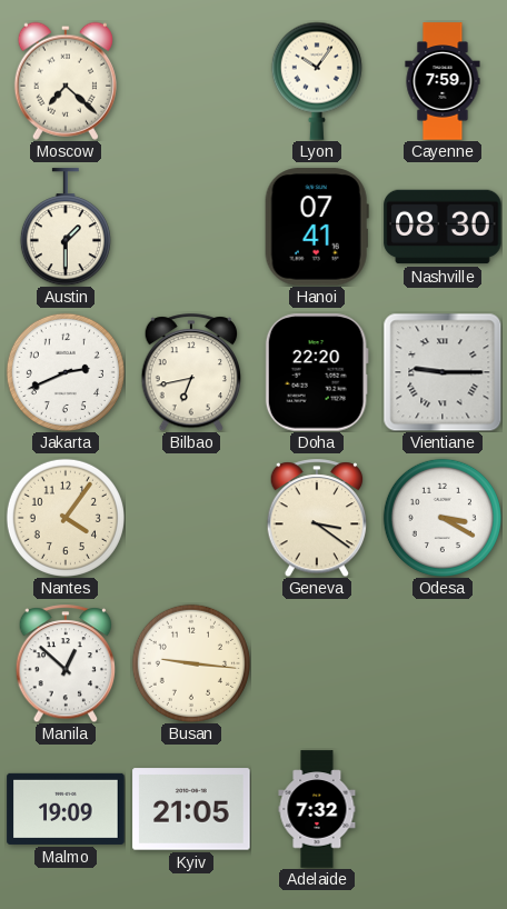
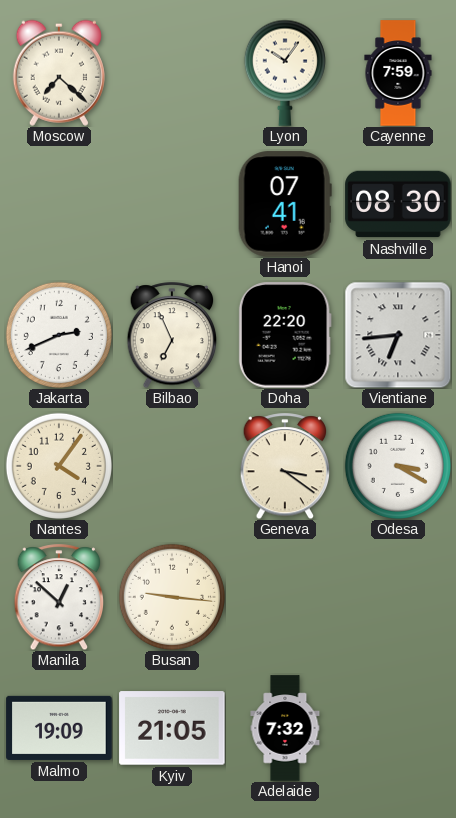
Austin: 1:30 -> none (66, 227)
Bilbao: 6:43 -> 6:56 (172, 335)
Vientiane: 9:15 -> 6:44 (398, 335)
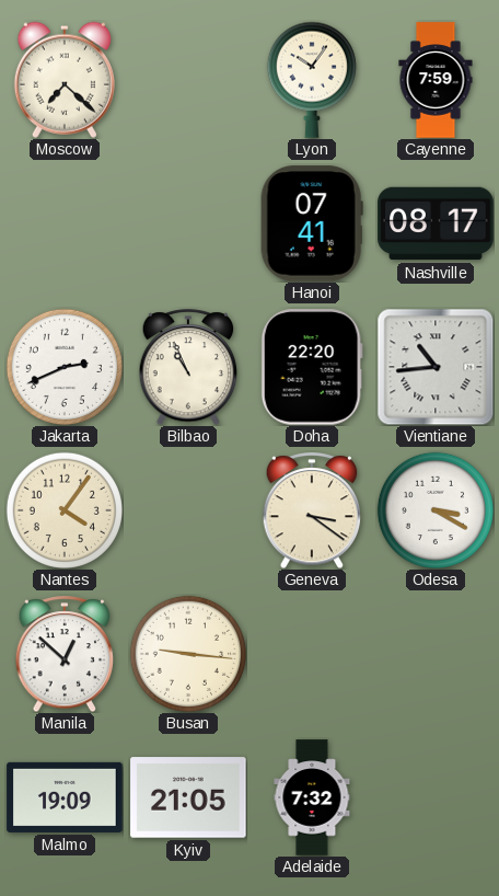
Nashville: 08:30 -> 08:17 (436, 223)
Bilbao: 6:56 -> 10:56 (188, 367)
Vientiane: 6:44 -> 10:44 (436, 367)
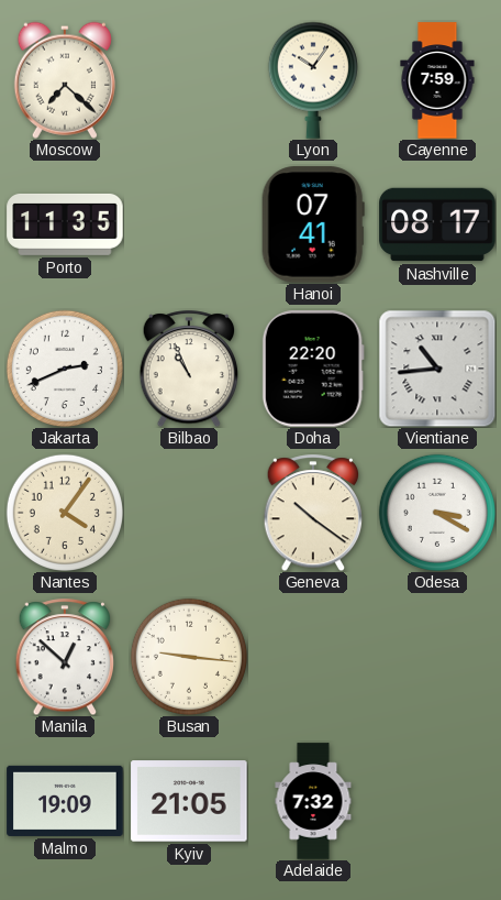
Porto: none -> 11:35 (65, 224)
Geneva: 3:21 -> 10:21 (313, 513)
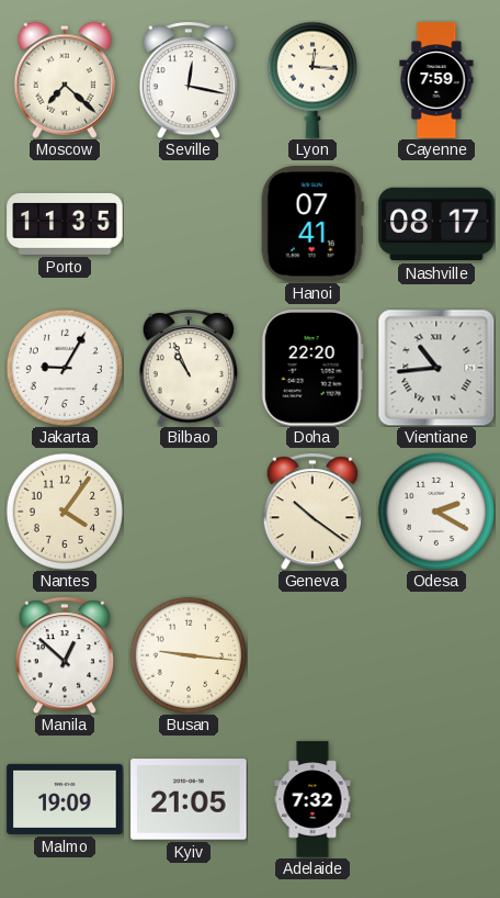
Seville: none -> 12:17 (189, 80)
Lyon: 10:06 -> 12:16 (312, 80)
Jakarta: 2:41 -> 9:05 (65, 368)
Odesa: 3:20 -> 2:20 (436, 512)
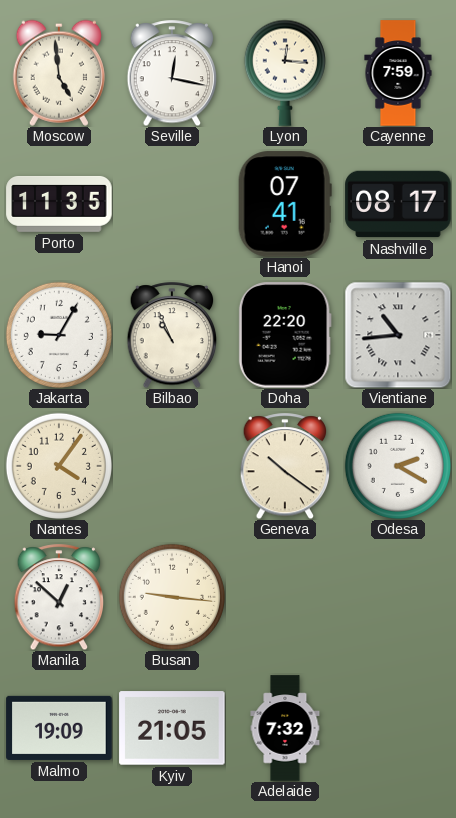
Moscow: 7:22 -> 4:59 (59, 73)
